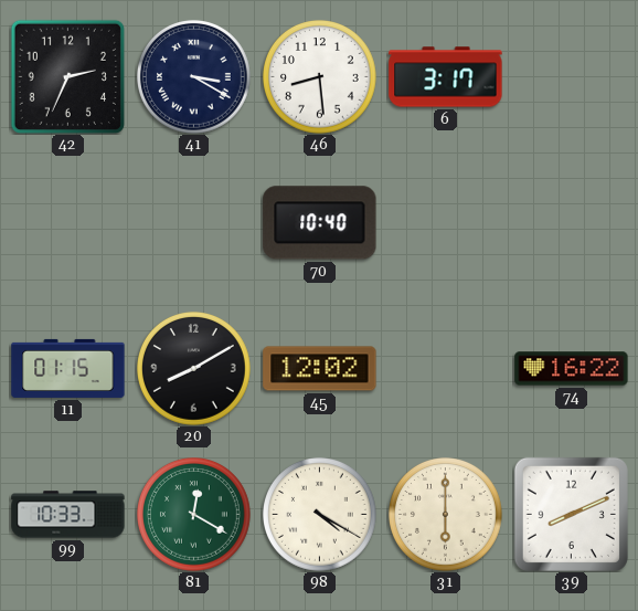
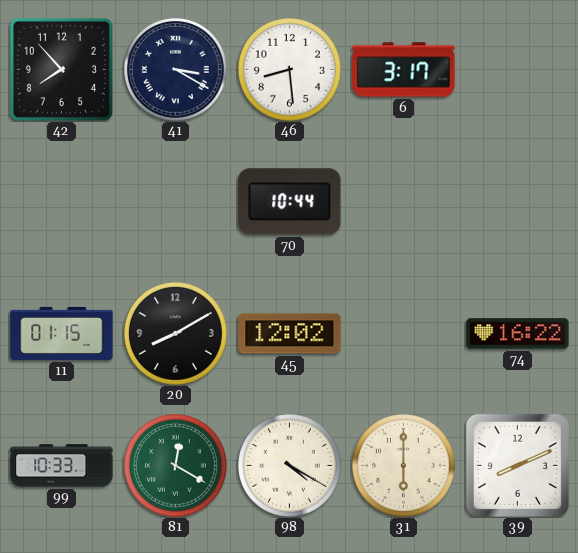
42: 2:34 -> 7:53 (61, 69)
70: 10:40 -> 10:44 (290, 202)
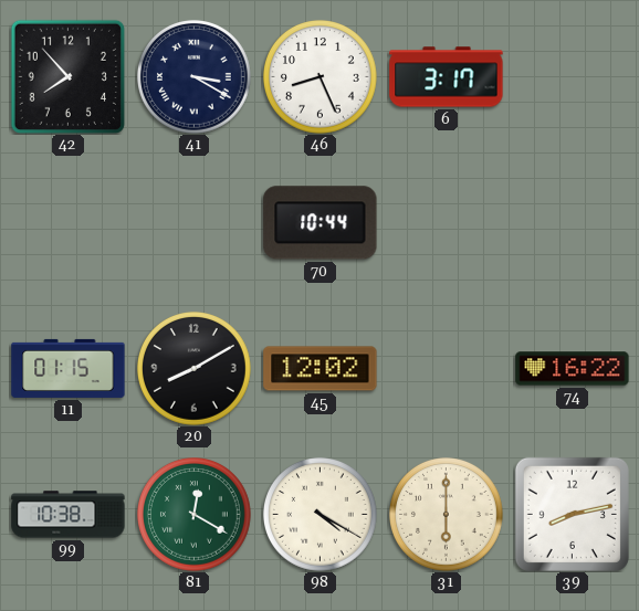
46: 8:29 -> 8:26 (321, 77)
99: 10:33 -> 10:38 (69, 515)
39: 8:11 -> 8:13 (572, 514)
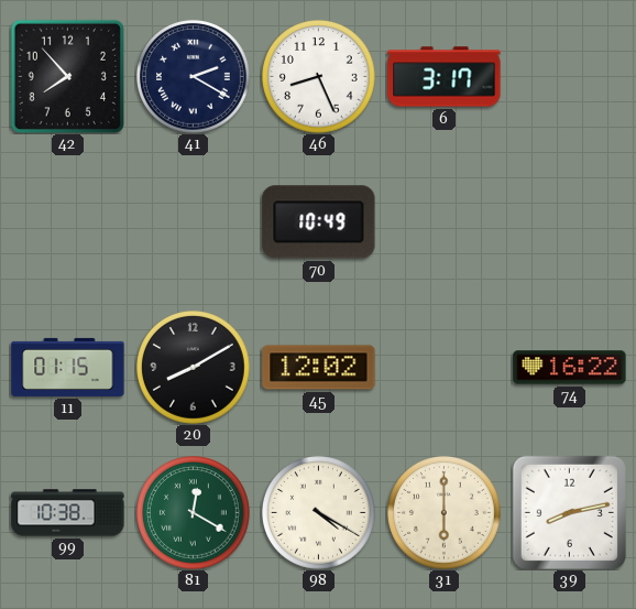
41: 3:20 -> 2:20 (194, 77)
70: 10:44 -> 10:49 (319, 222)
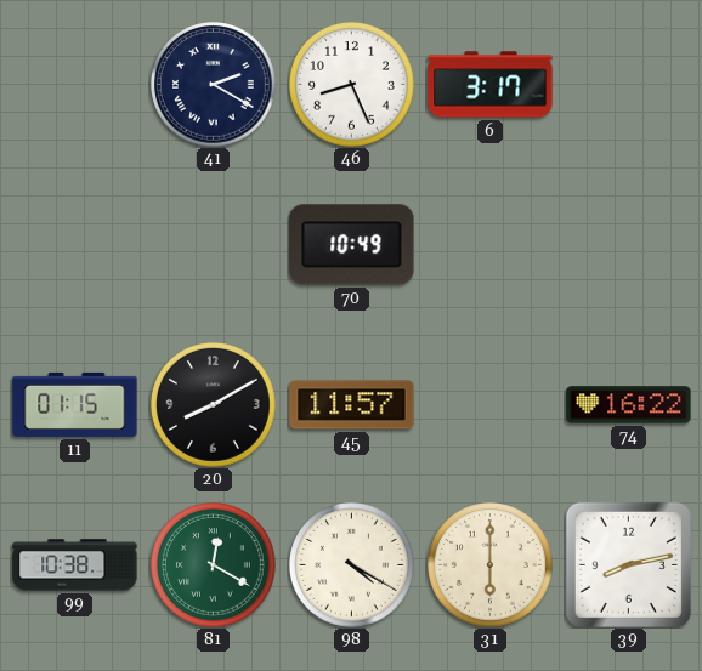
42: 7:53 -> none (67, 76)
45: 12:02 -> 11:57 (352, 405)
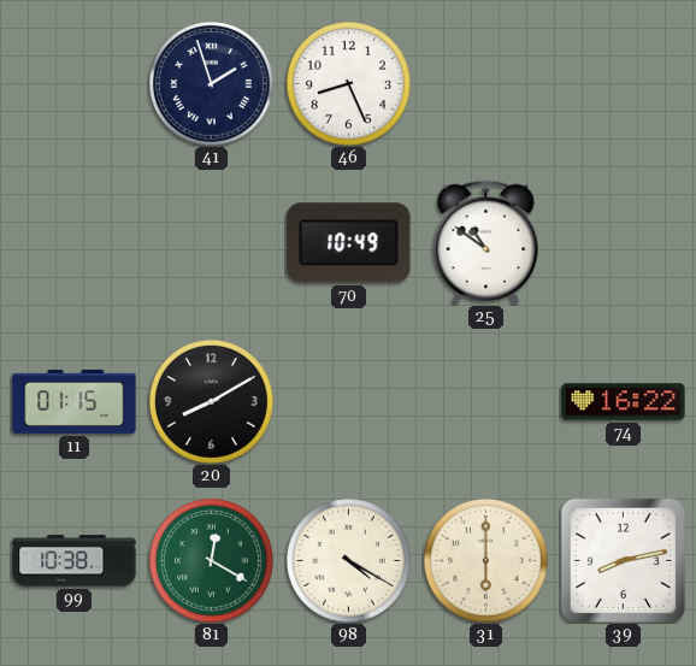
41: 2:20 -> 1:57 (212, 84)
6: 3:17 -> none (491, 85)
25: none -> 10:51 (486, 242)
45: 11:57 -> none (352, 405)
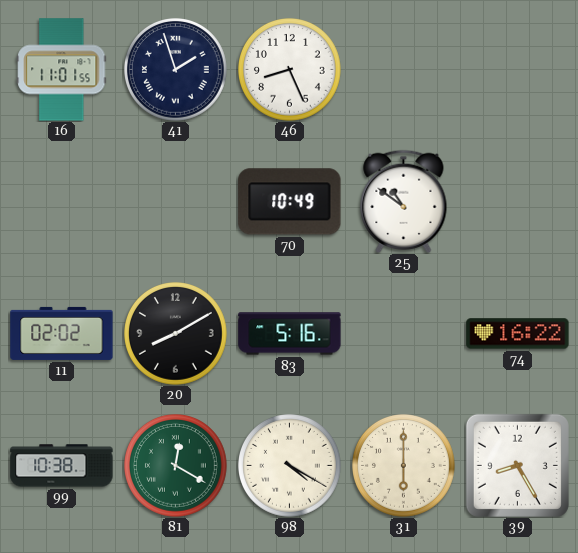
16: none -> 11:01 (62, 70)
11: 01:15 -> 02:02 (62, 333)
83: none -> 5:16 (290, 334)
39: 8:13 -> 8:25 (517, 465)
